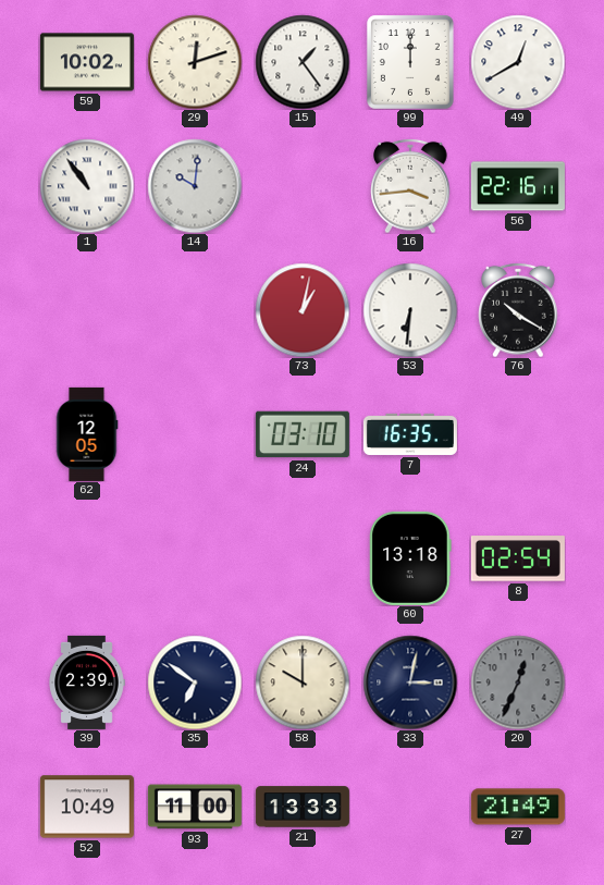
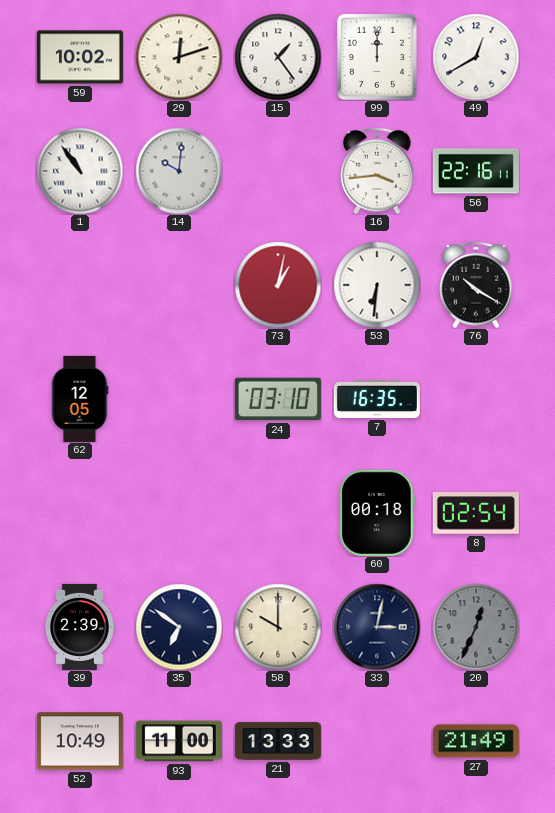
60: 13:18 -> 00:18 (377, 513)
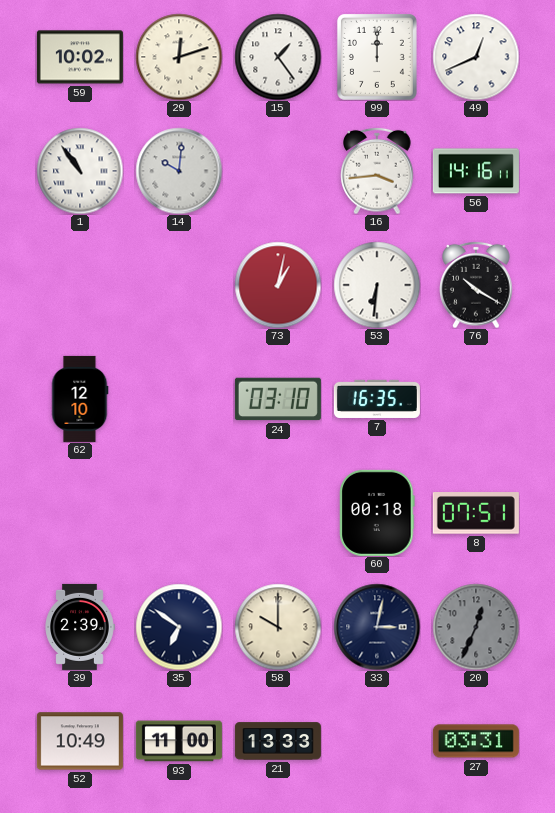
49: 12:40 -> 12:41 (476, 57)
56: 22:16 -> 14:16 (476, 171)
62: 12:05 -> 12:10 (80, 399)
8: 02:54 -> 07:51 (476, 513)
27: 21:49 -> 03:31 (476, 741)
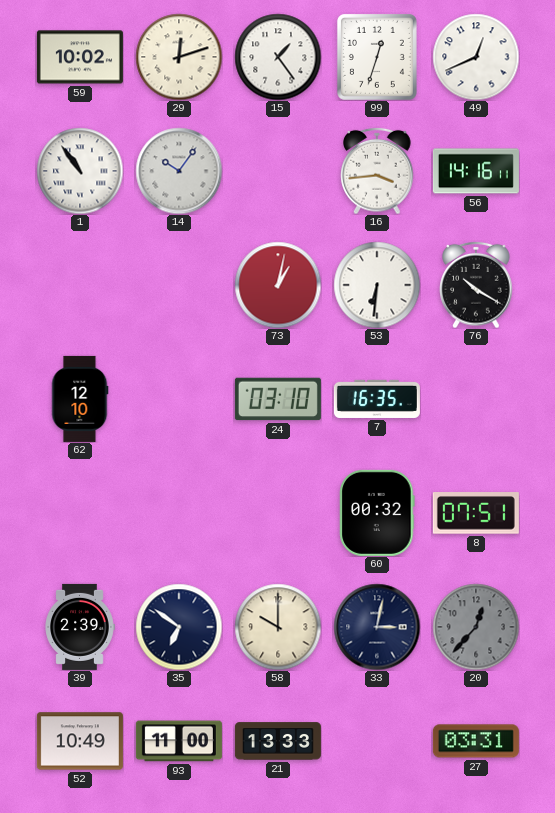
99: 12:00 -> 12:33 (377, 57)
14: 10:01 -> 10:06 (179, 171)
60: 00:18 -> 00:32 (377, 513)
20: 12:34 -> 12:37 (476, 627)
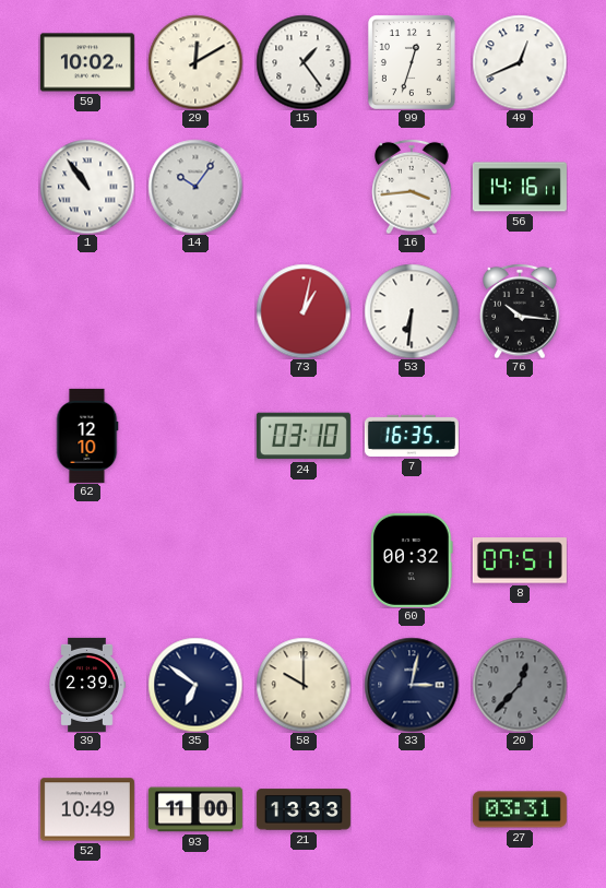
29: 12:12 -> 12:10 (195, 62)
76: 10:20 -> 10:16 (520, 311)
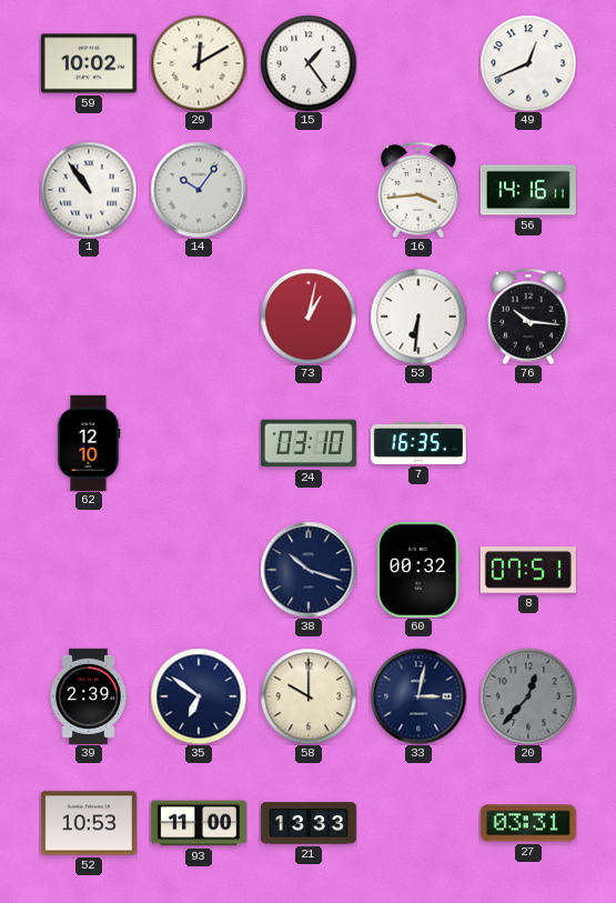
99: 12:33 -> none (412, 62)
38: none -> 10:18 (309, 570)
52: 10:49 -> 10:53 (89, 823)
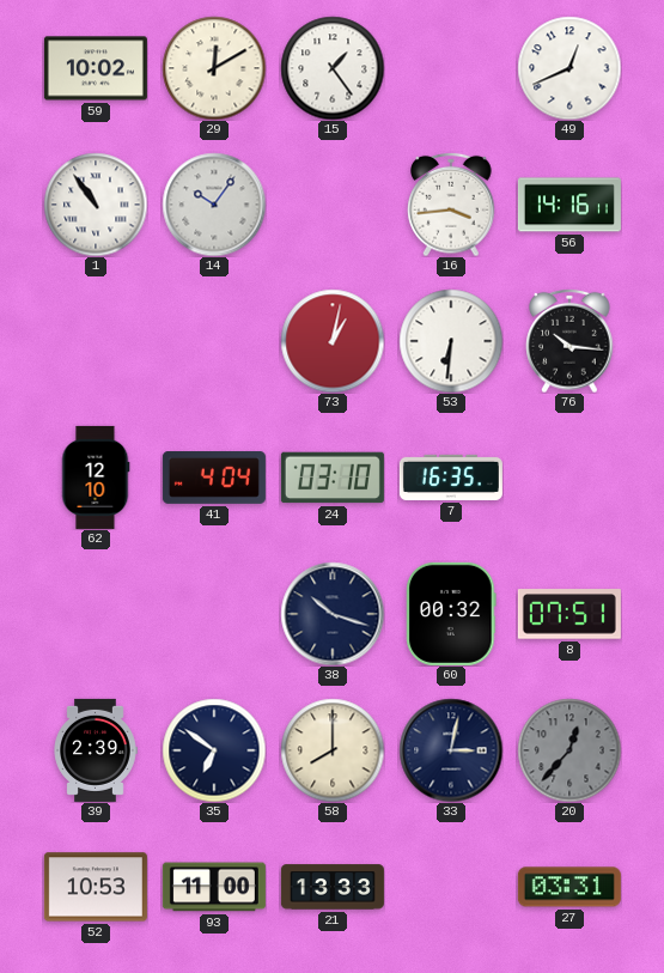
41: none -> 4:04 (214, 479)
58: 10:00 -> 8:00 (333, 750)
